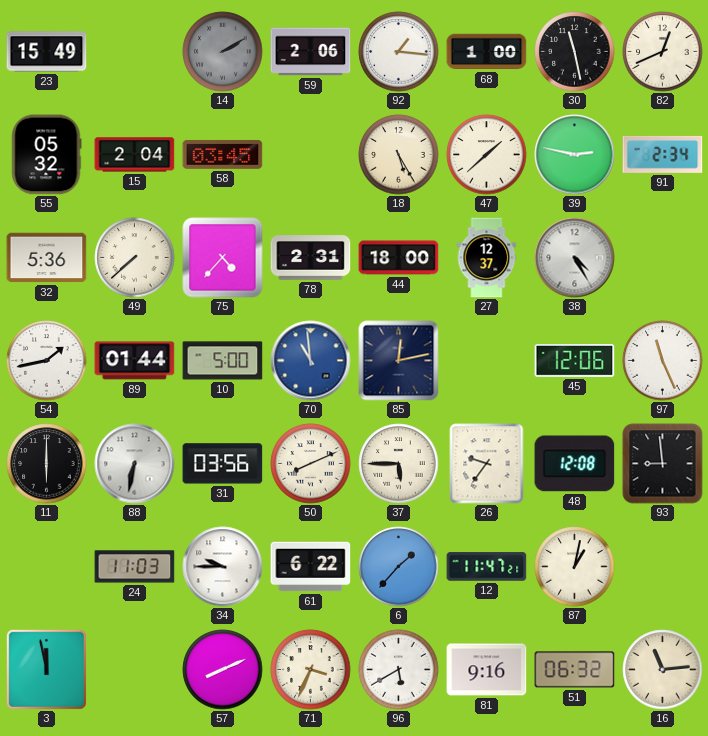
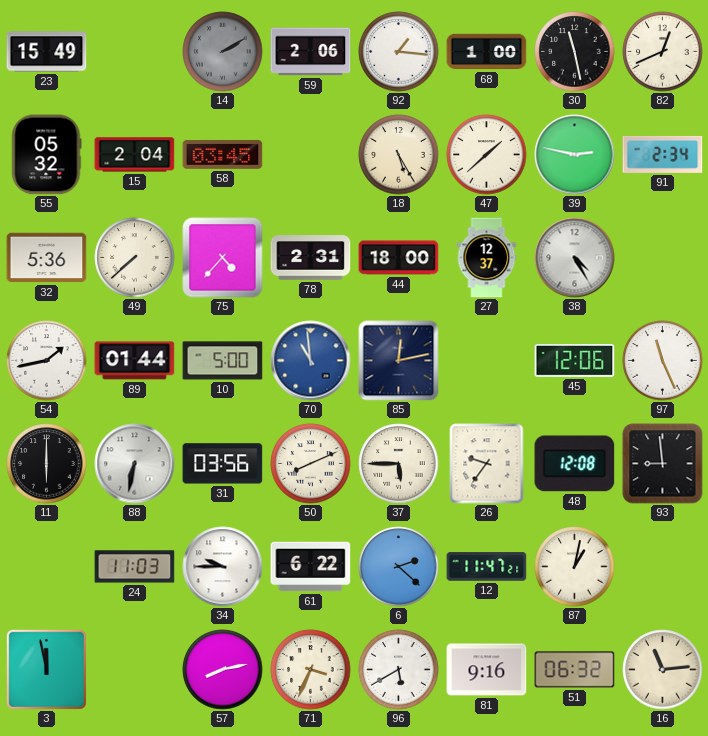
6: 1:37 -> 2:22 (399, 567)
57: 8:11 -> 8:13 (223, 670)
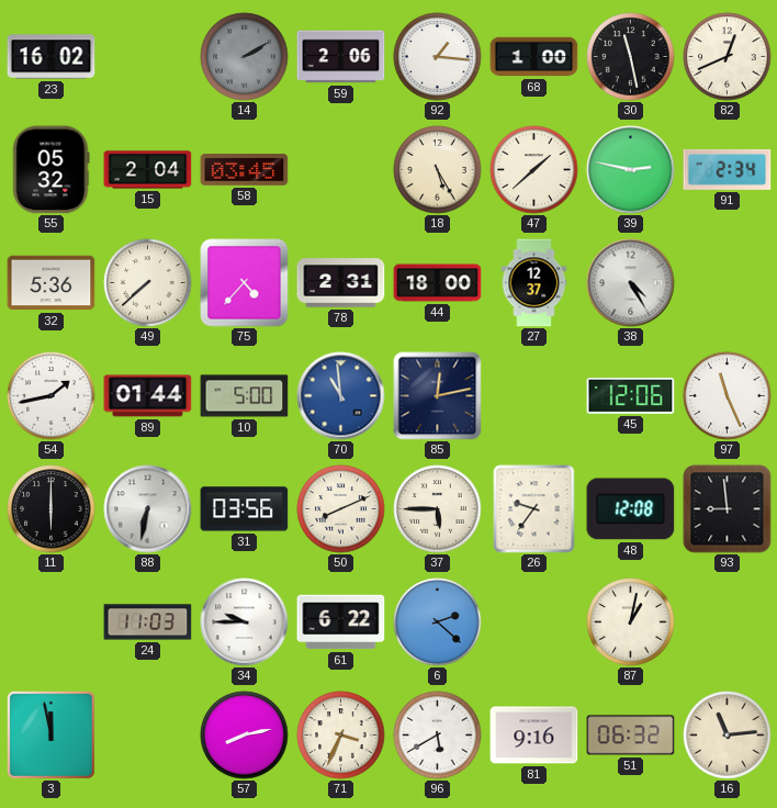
23: 15:49 -> 16:02 (52, 57)
12: 11:47 -> none (487, 567)
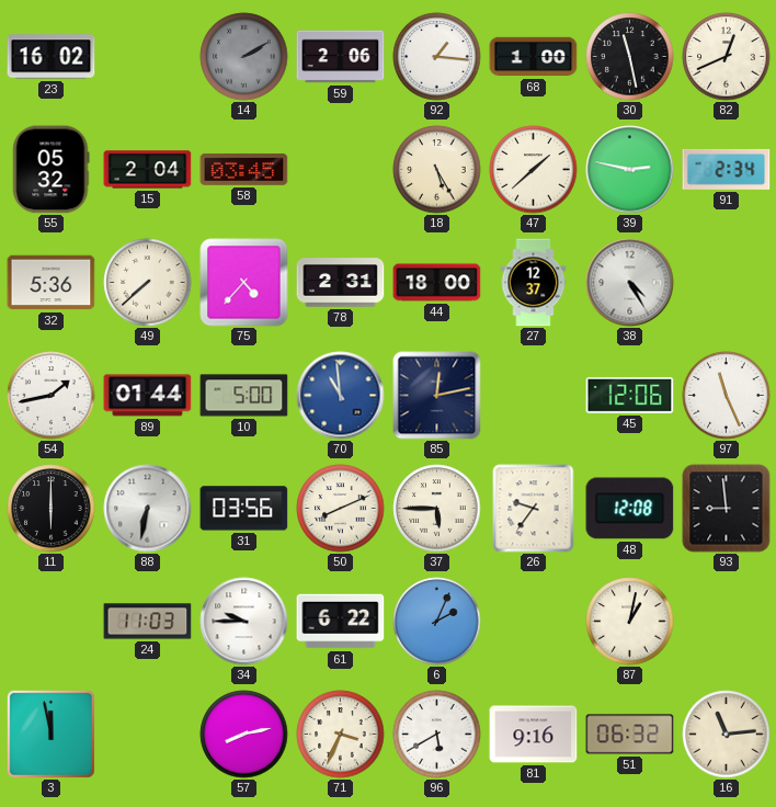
6: 2:22 -> 2:04 (437, 622)
